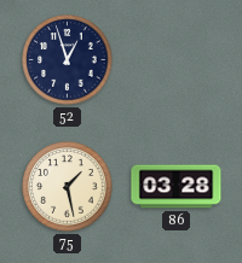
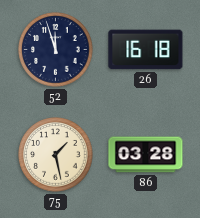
52: 12:57 -> 11:57 (56, 50)
26: none -> 16:18 (146, 50)
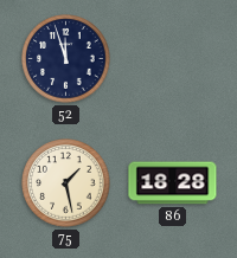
26: 16:18 -> none (146, 50)
86: 03:28 -> 18:28 (173, 183)
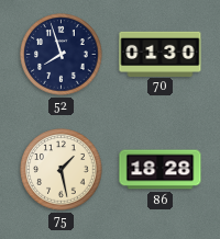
52: 11:57 -> 7:57 (62, 55)
70: none -> 01:30 (161, 54)
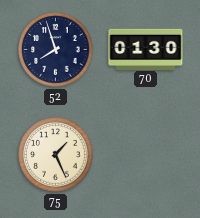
75: 1:28 -> 1:26 (56, 155)
86: 18:28 -> none (161, 170)
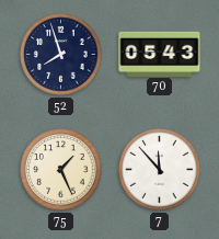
70: 01:30 -> 05:43 (160, 54)
7: none -> 11:53 (160, 170)
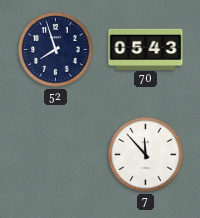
75: 1:26 -> none (61, 170)
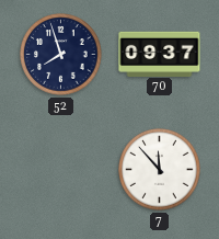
70: 05:43 -> 09:37 (160, 54)
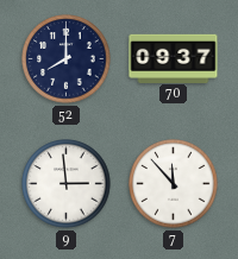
52: 7:57 -> 8:00 (67, 59)
9: none -> 2:59 (67, 184)
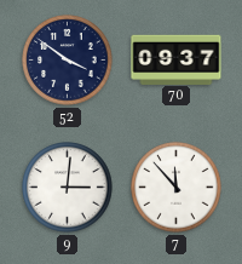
52: 8:00 -> 3:51 (68, 61)
9: 2:59 -> 3:01 (68, 188)
